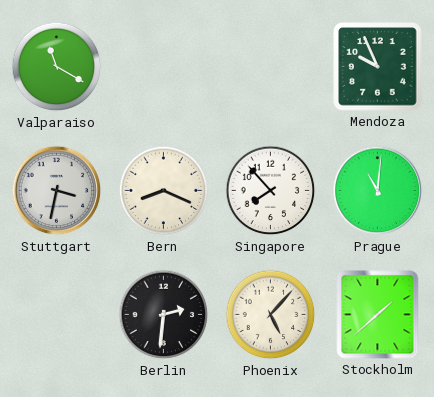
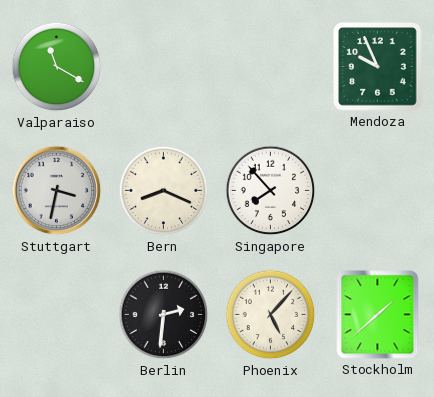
Prague: 11:01 -> none (378, 191)
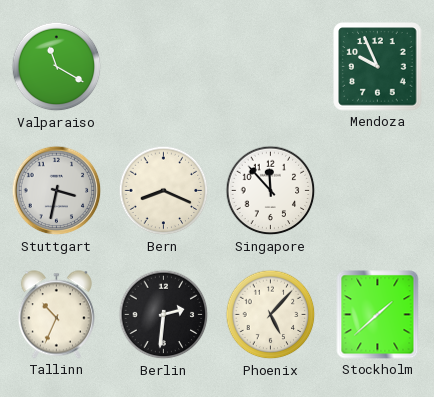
Singapore: 7:53 -> 11:53 (271, 191)
Tallinn: none -> 10:34 (56, 315)
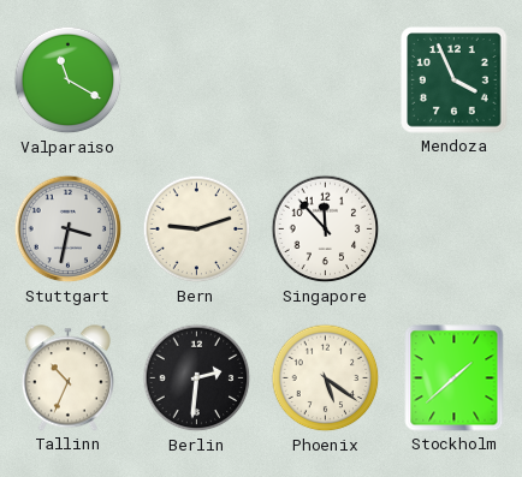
Mendoza: 9:56 -> 3:56 (455, 81)
Bern: 8:19 -> 9:12 (197, 229)
Phoenix: 5:07 -> 5:21 (326, 378)
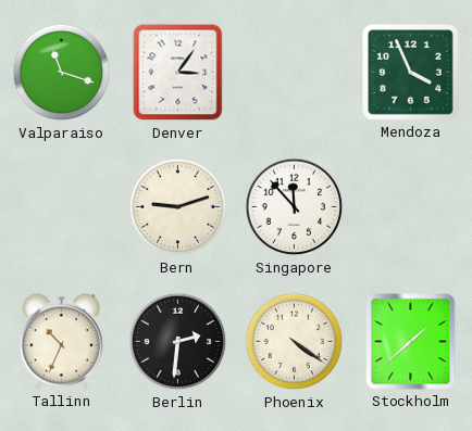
Valparaiso: 11:20 -> 11:18 (62, 73)
Denver: none -> 3:06 (178, 73)
Stuttgart: 3:32 -> none (69, 229)
Phoenix: 5:21 -> 4:21 (295, 342)
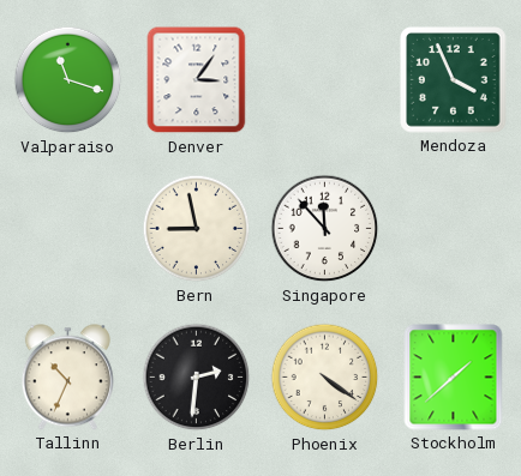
Bern: 9:12 -> 8:58 (197, 229)
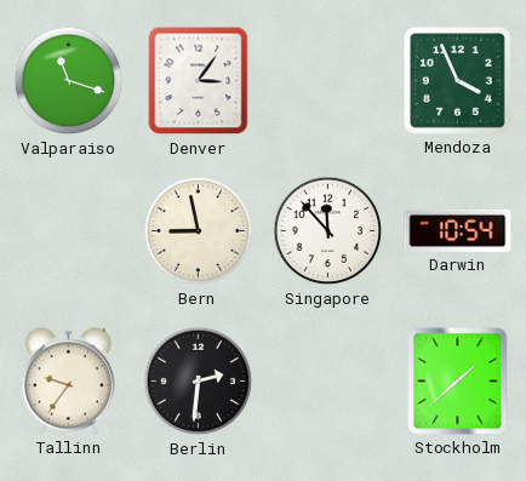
Darwin: none -> 10:54 (458, 230)
Tallinn: 10:34 -> 9:36 (68, 382)
Phoenix: 4:21 -> none (325, 378)
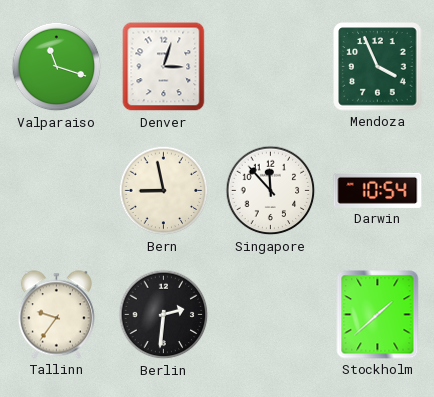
Denver: 3:06 -> 3:03 (164, 67)
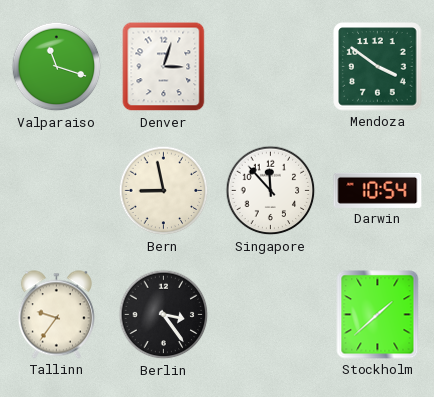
Mendoza: 3:56 -> 3:51 (378, 67)
Berlin: 2:31 -> 3:24 (164, 315)
